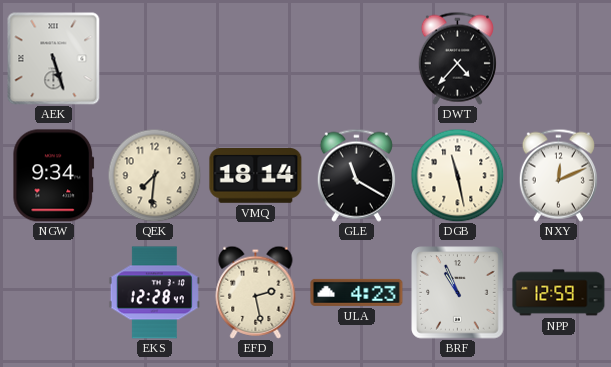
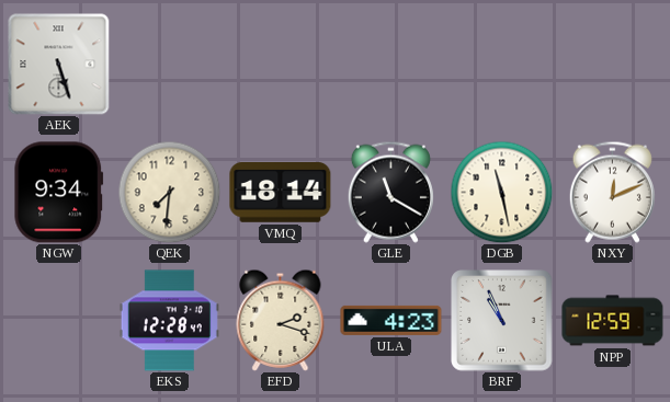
DWT: 4:37 -> none (457, 58)
EFD: 2:28 -> 2:18 (281, 320)
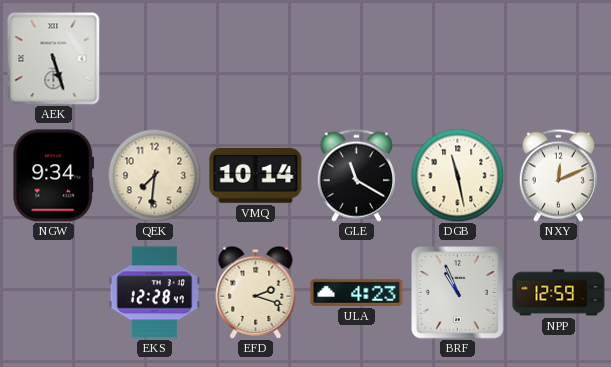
VMQ: 18:14 -> 10:14 (256, 176)
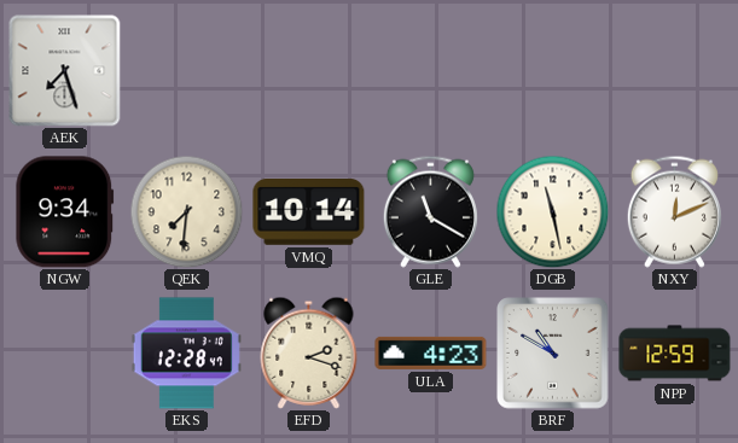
AEK: 5:27 -> 7:27 (64, 70)
BRF: 10:56 -> 10:50 (553, 354)
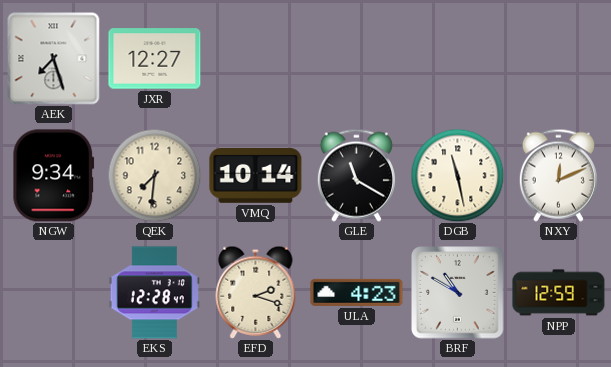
JXR: none -> 12:27 (155, 59)
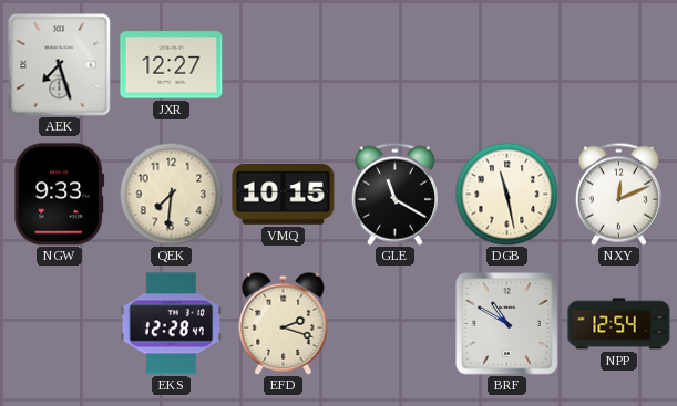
NGW: 9:34 -> 9:33 (60, 195)
VMQ: 10:14 -> 10:15 (284, 195)
ULA: 4:23 -> none (357, 292)
NPP: 12:59 -> 12:54 (619, 324)
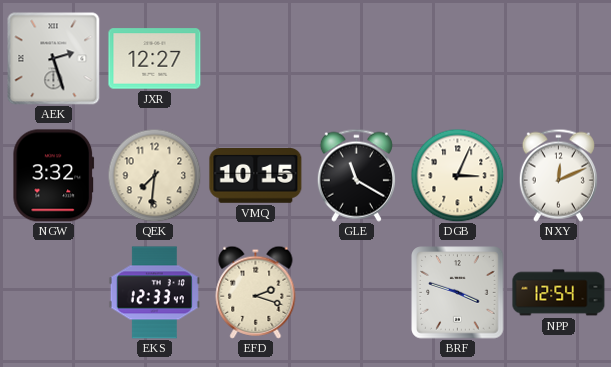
AEK: 7:27 -> 2:27 (53, 58)
NGW: 9:33 -> 3:32 (54, 176)
DGB: 11:28 -> 3:04 (457, 175)
EKS: 12:28 -> 12:33 (154, 293)
BRF: 10:50 -> 3:48 (458, 293)
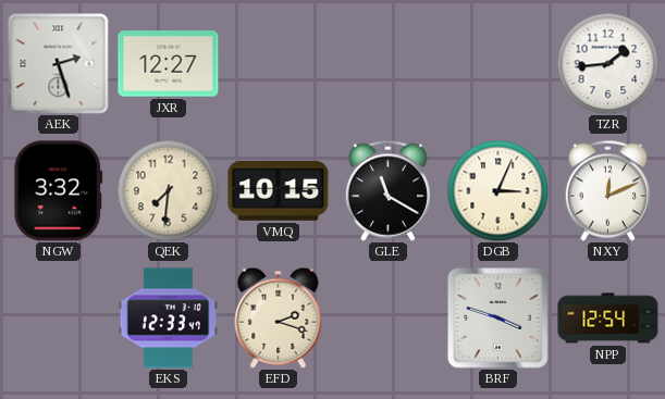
TZR: none -> 1:44 (607, 63)
